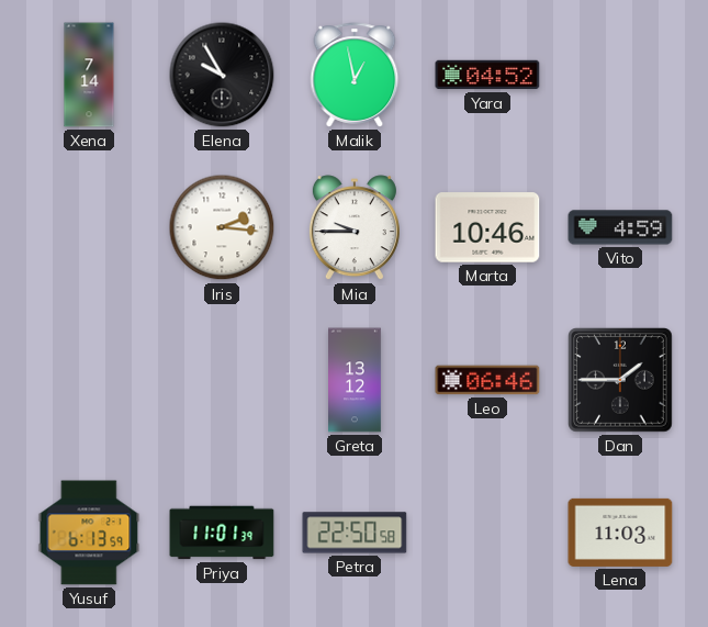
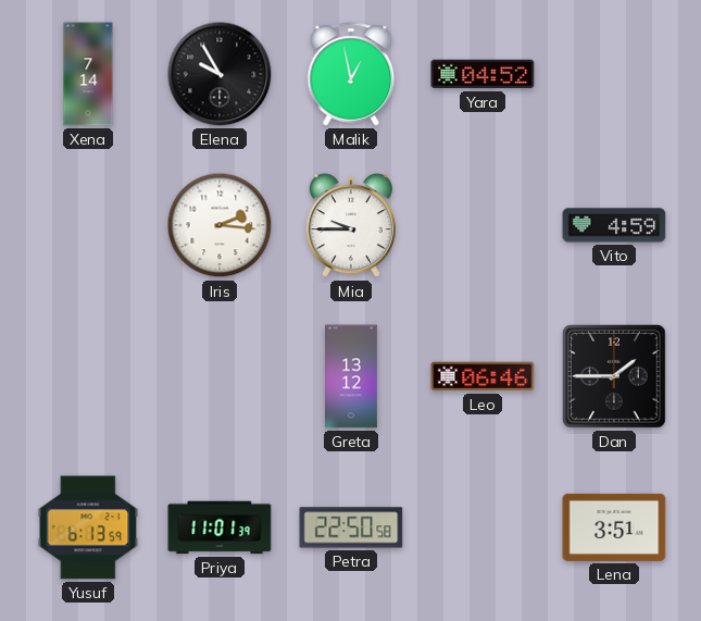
Marta: 10:46 -> none (487, 227)
Lena: 11:03 -> 3:51 (614, 527)
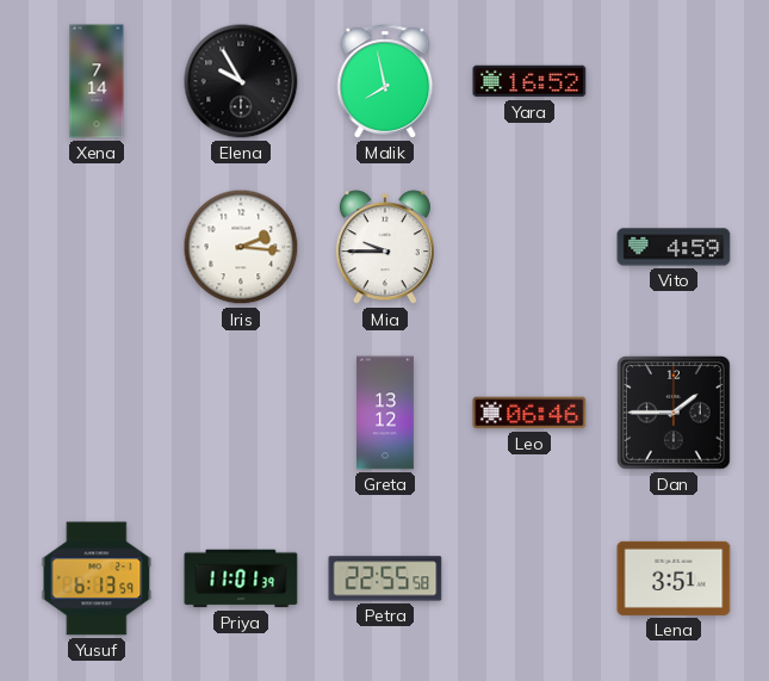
Malik: 12:58 -> 7:58 (385, 81)
Yara: 04:52 -> 16:52 (529, 81)
Petra: 22:50 -> 22:55 (385, 578)
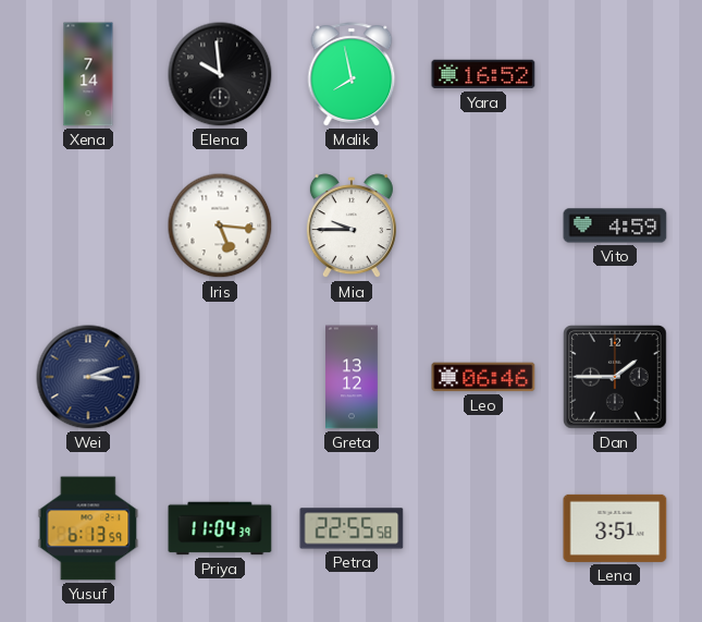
Elena: 9:55 -> 9:59 (220, 74)
Iris: 2:16 -> 5:16 (220, 225)
Wei: none -> 3:12 (88, 377)
Priya: 11:01 -> 11:04 (220, 528)
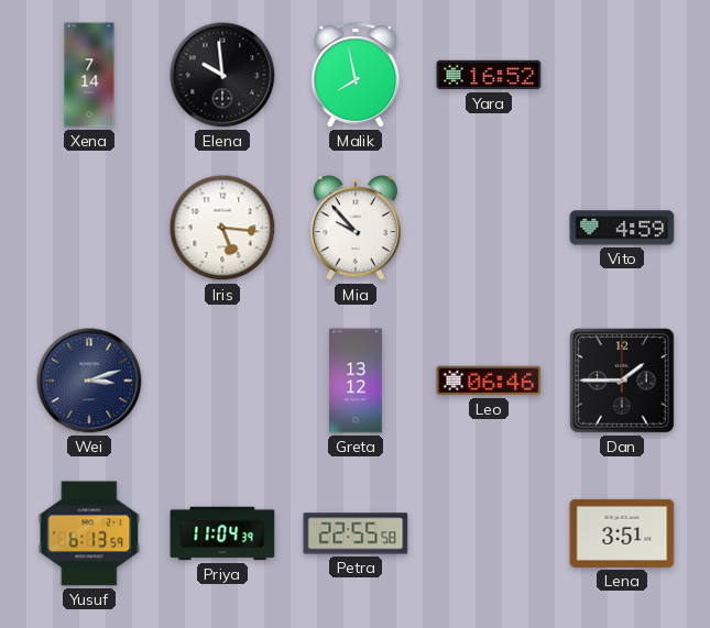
Mia: 9:45 -> 9:53 (356, 229)
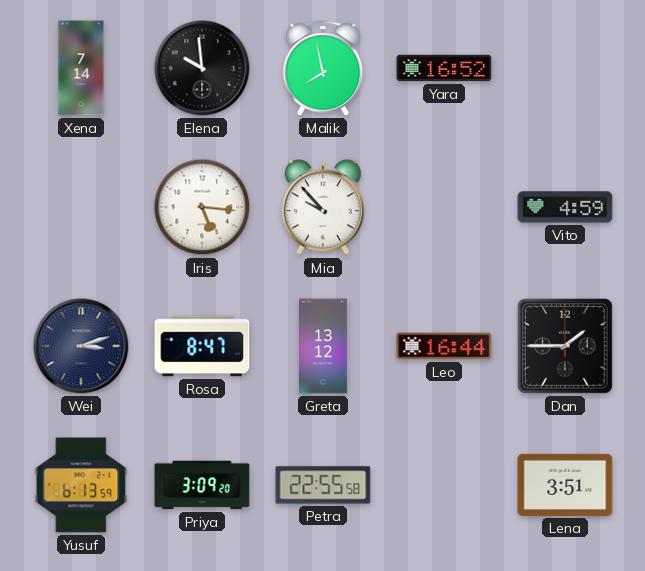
Rosa: none -> 8:47 (202, 346)
Leo: 06:46 -> 16:44 (444, 346)
Priya: 11:04 -> 3:09 (202, 485)
